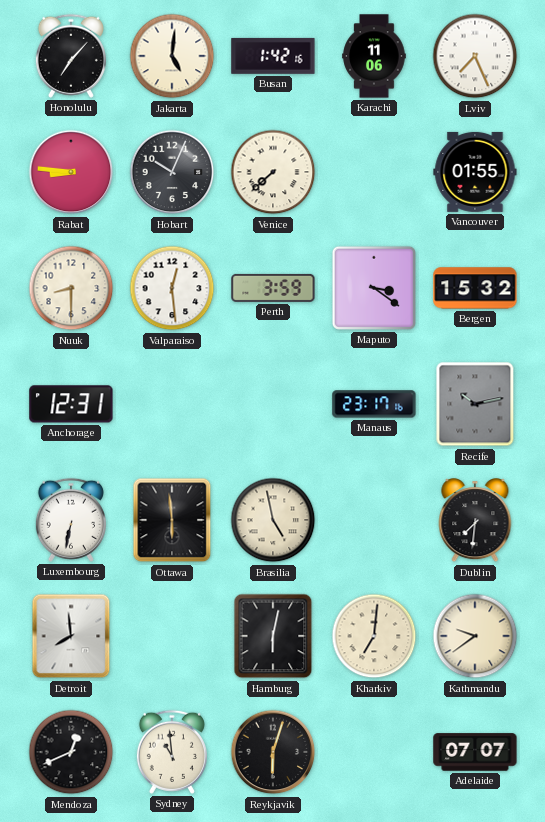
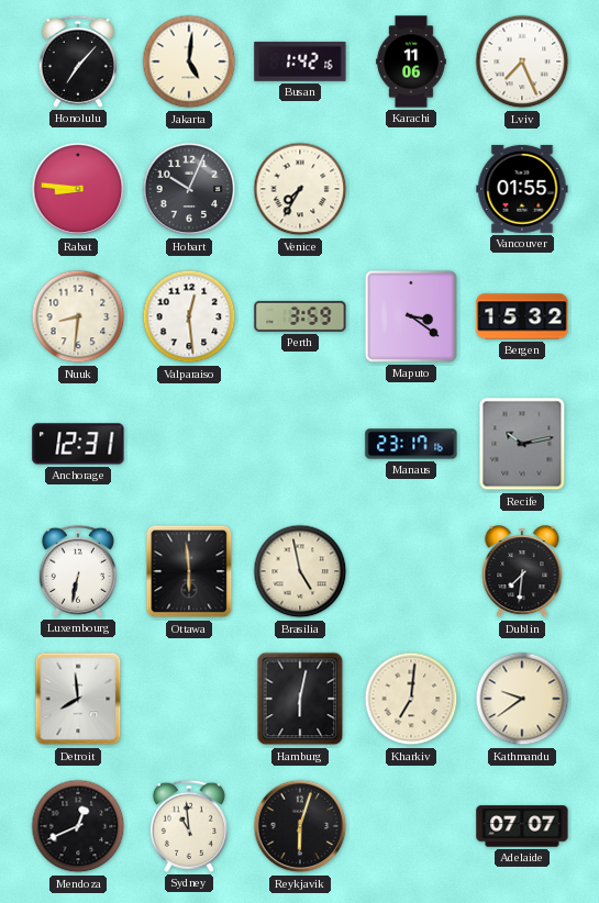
Venice: 7:38 -> 7:35 (300, 189)
Nuuk: 8:30 -> 8:31 (78, 316)
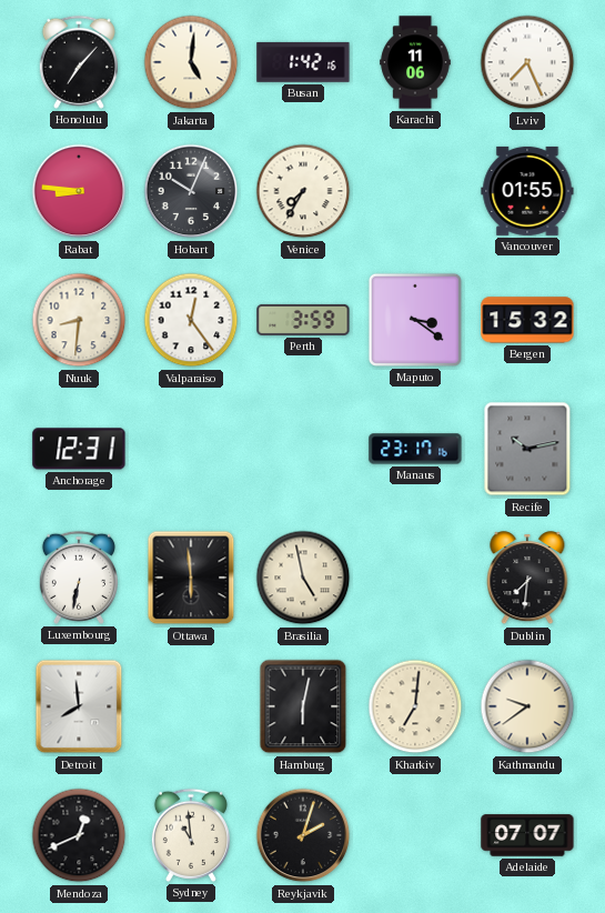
Valparaiso: 12:29 -> 12:24 (191, 320)
Reykjavik: 6:03 -> 2:03 (303, 835)
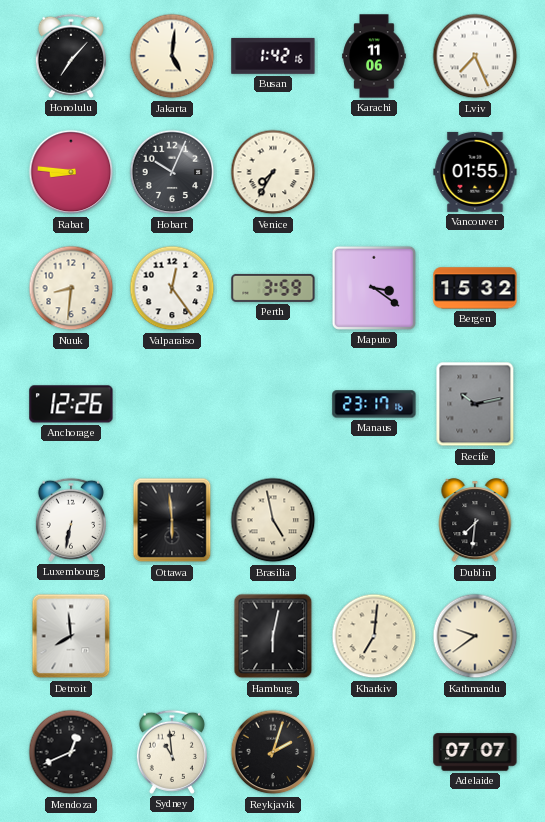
Anchorage: 12:31 -> 12:26 (71, 404)
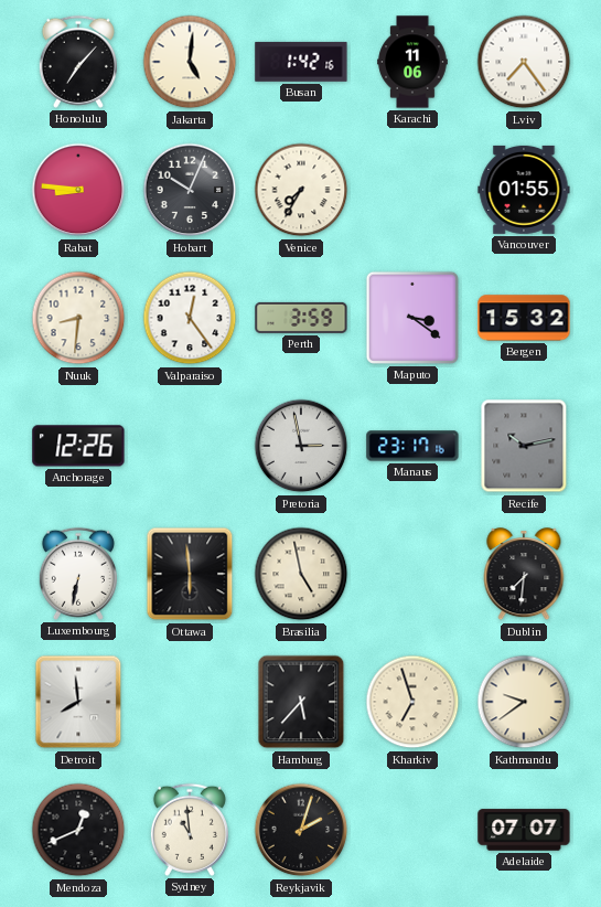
Lviv: 7:26 -> 7:24 (524, 62)
Pretoria: none -> 2:58 (301, 446)
Hamburg: 6:02 -> 5:37 (301, 702)
Kharkiv: 7:01 -> 6:57 (412, 702)
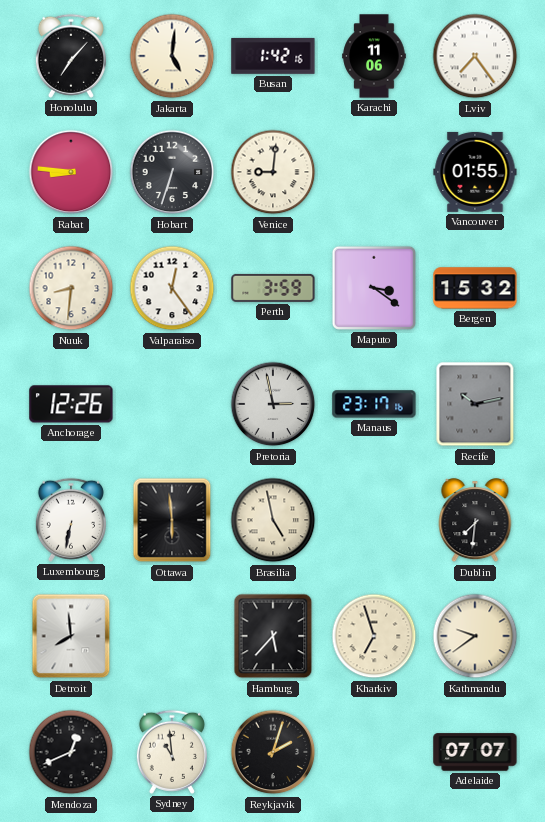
Hobart: 10:04 -> 6:33 (172, 172)
Venice: 7:35 -> 9:01 (273, 172)
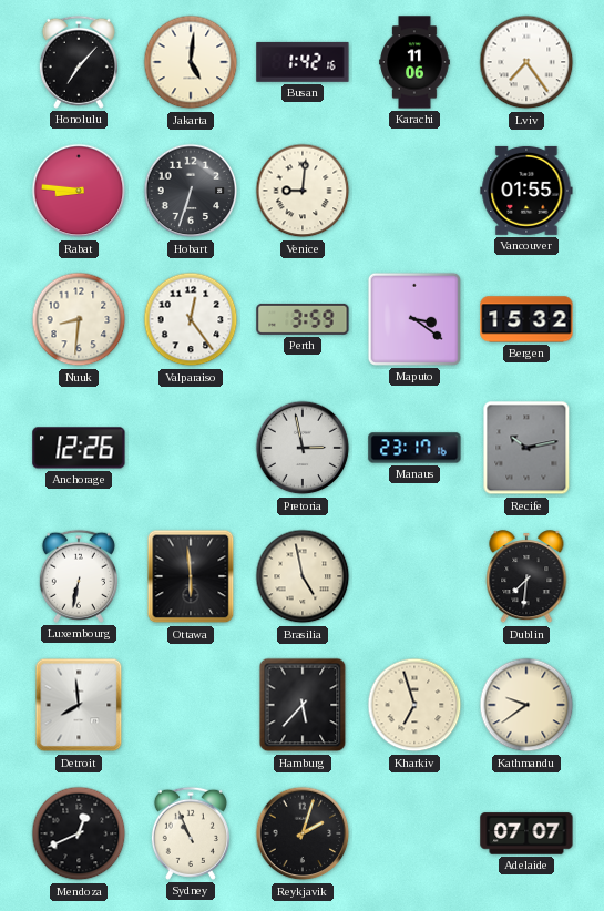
Sydney: 10:59 -> 10:56 (191, 833)
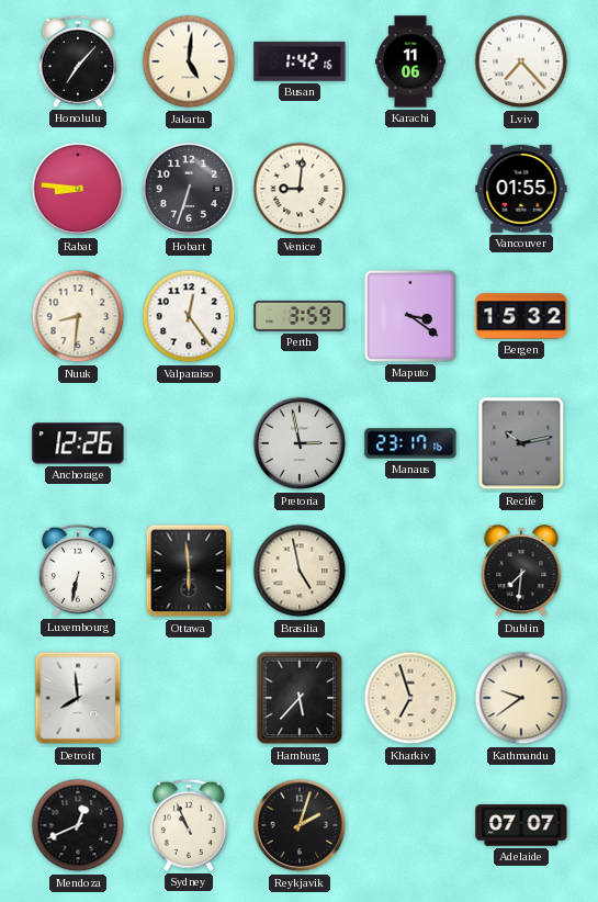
Lviv: 7:24 -> 7:23 (521, 61)
